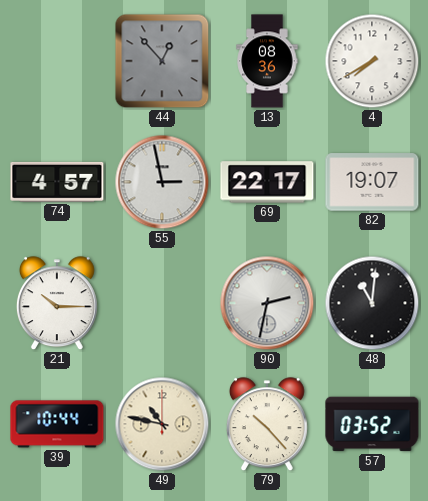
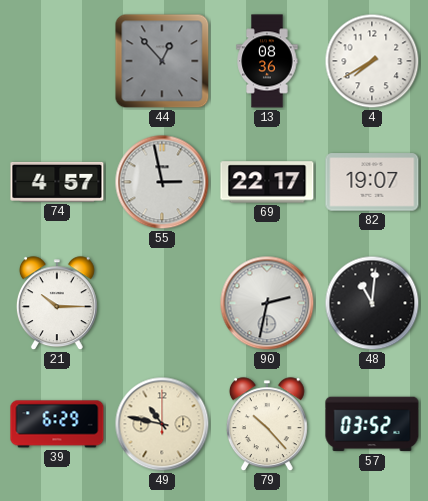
39: 10:44 -> 6:29 (57, 424)
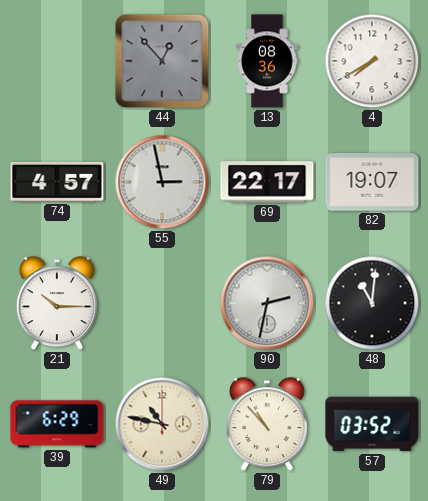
79: 10:23 -> 10:53 (267, 425)
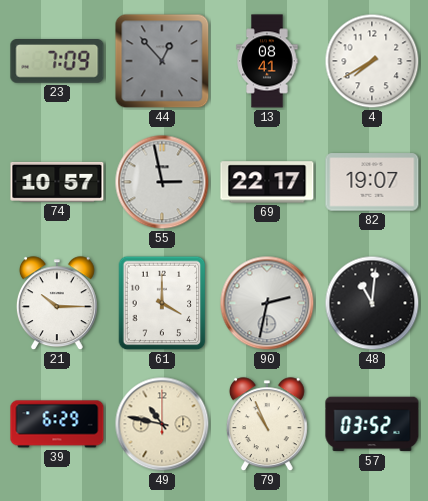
23: none -> 7:09 (57, 62)
13: 08:36 -> 08:41 (267, 61)
74: 4:57 -> 10:57 (57, 182)
61: none -> 4:00 (162, 303)
79: 10:53 -> 10:56 (267, 425)
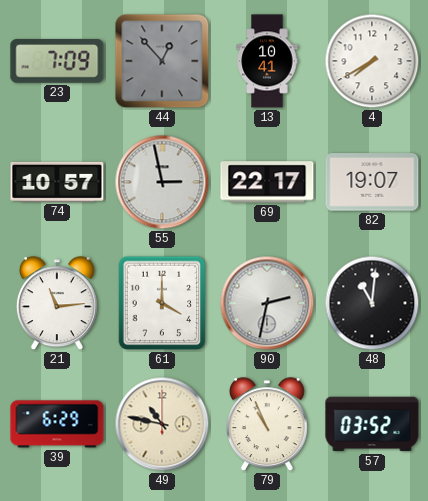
13: 08:41 -> 10:41 (267, 61)
21: 10:15 -> 11:14 (57, 304)
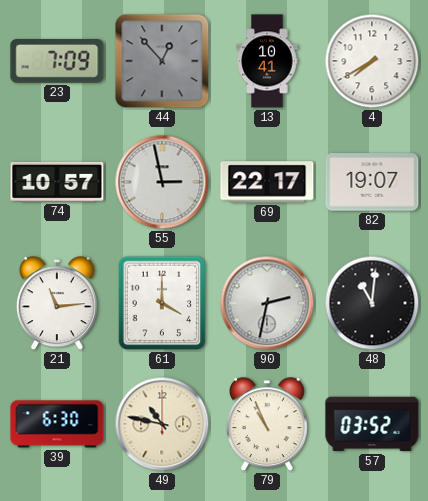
39: 6:29 -> 6:30 (57, 424)
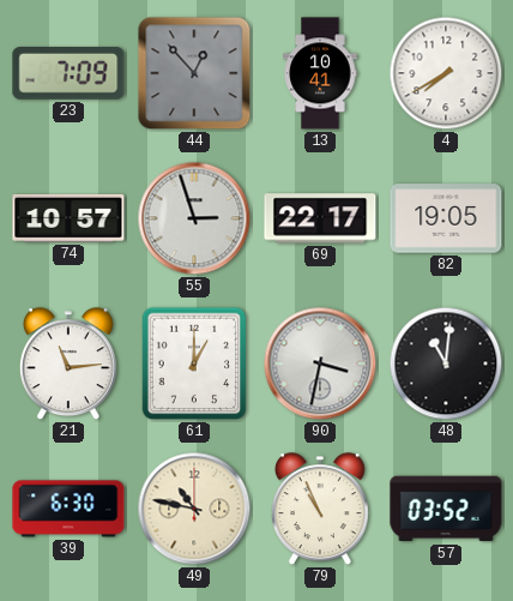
55: 2:58 -> 2:57 (194, 218)
82: 19:07 -> 19:05 (446, 218)
61: 4:00 -> 1:00 (194, 363)
90: 2:32 -> 3:32 (320, 363)
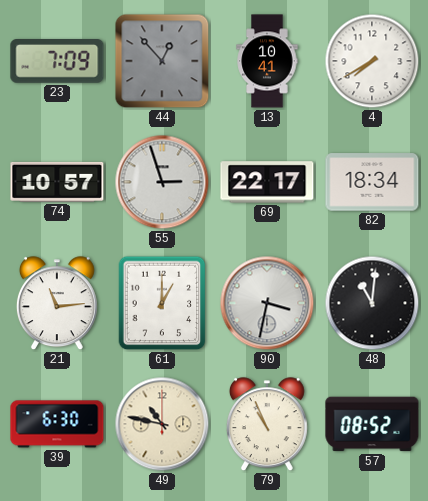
82: 19:05 -> 18:34 (372, 182)
57: 03:52 -> 08:52 (372, 424)
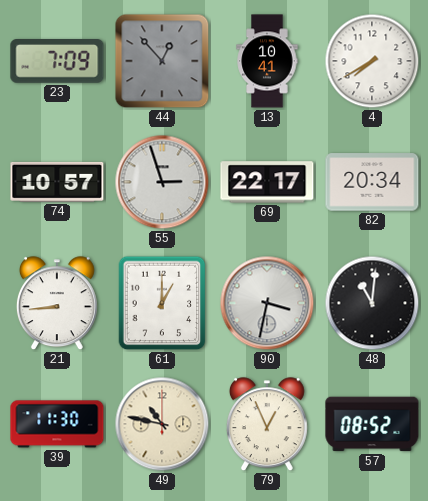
82: 18:34 -> 20:34 (372, 182)
21: 11:14 -> 8:44 (57, 304)
39: 6:30 -> 11:30 (57, 424)
79: 10:56 -> 12:56 (267, 425)
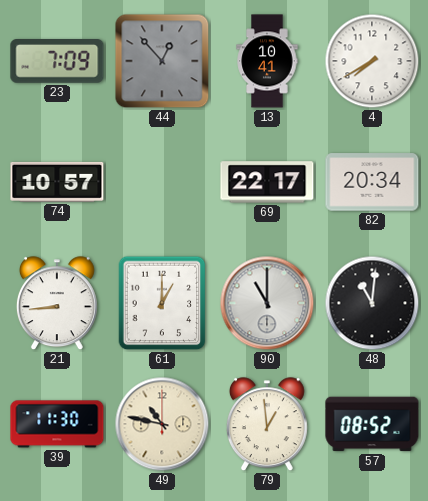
55: 2:57 -> none (162, 182)
90: 3:32 -> 11:00 (267, 303)
79: 12:56 -> 12:59 (267, 425)
